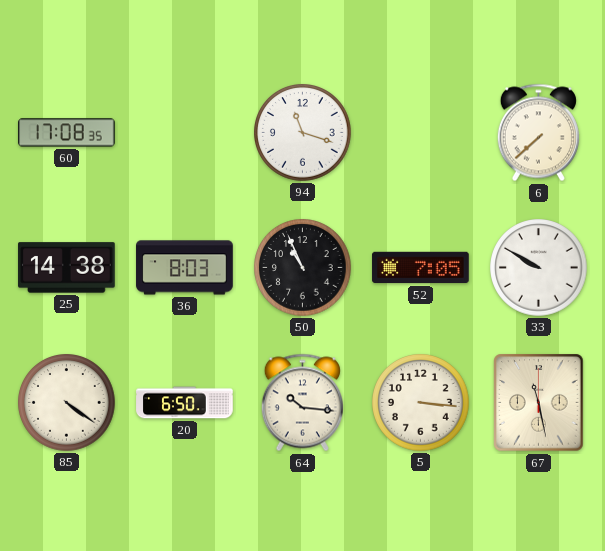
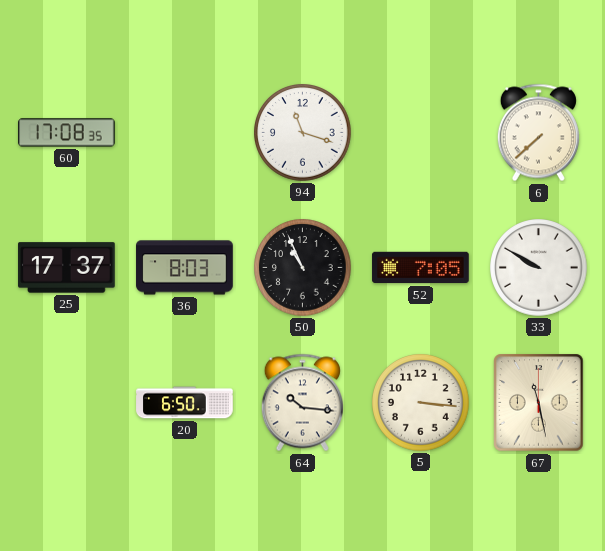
25: 14:38 -> 17:37 (67, 268)
85: 4:21 -> none (67, 403)
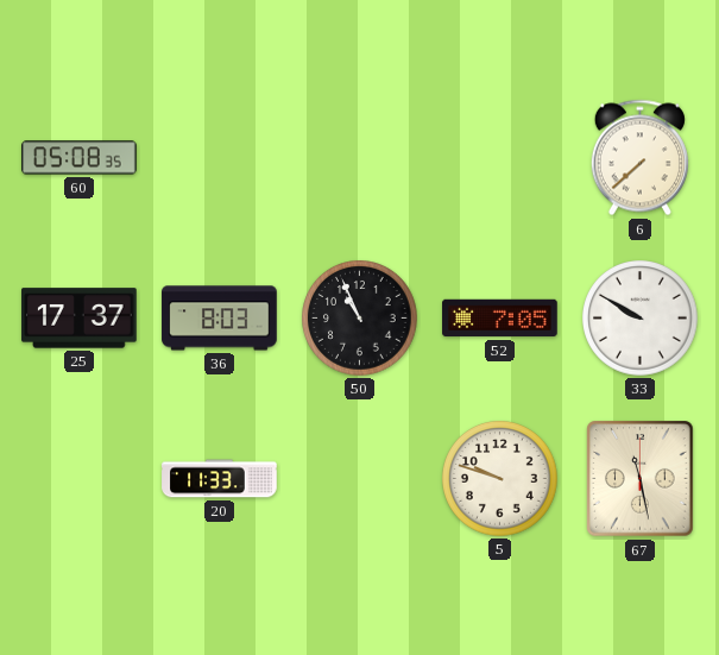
60: 17:08 -> 05:08 (80, 158)
94: 11:18 -> none (303, 133)
20: 6:50 -> 11:33 (220, 479)
64: 10:16 -> none (302, 403)
5: 3:16 -> 9:48 (500, 479)
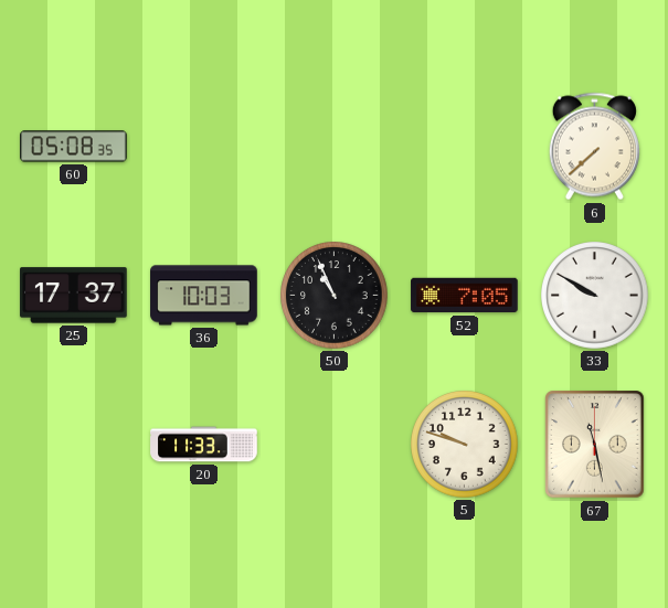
36: 8:03 -> 10:03 (204, 296)
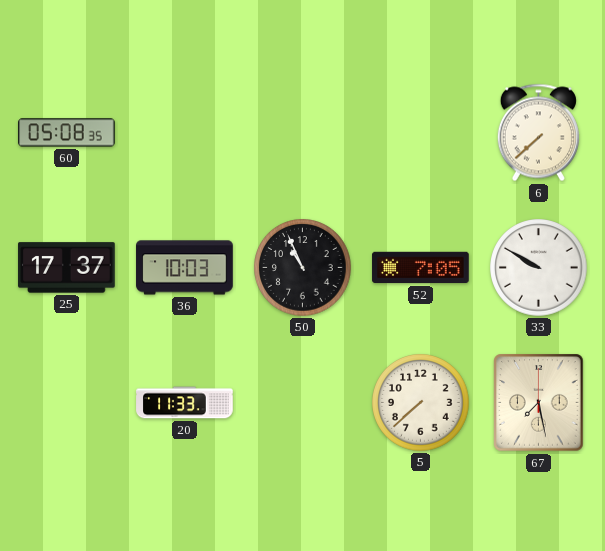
5: 9:48 -> 7:38 (421, 403)
67: 11:28 -> 7:28 (539, 403)
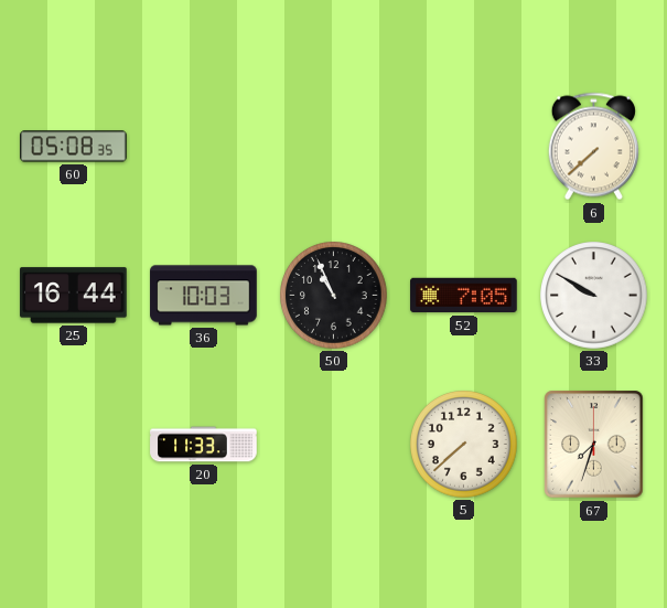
25: 17:37 -> 16:44 (74, 296)
67: 7:28 -> 7:33 (594, 445)
